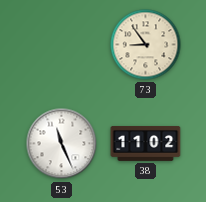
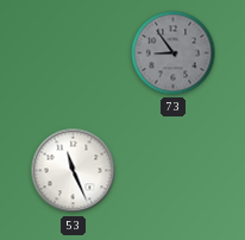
73 dial: cream -> grey (174, 53)
38: 11:02 -> none (146, 144)
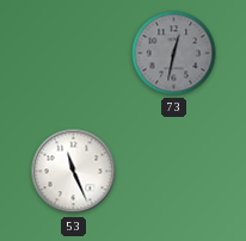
73: 8:54 -> 12:32 (174, 54)
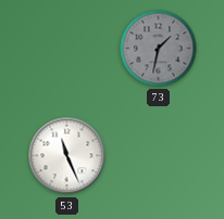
73: 12:32 -> 1:32 (159, 49)
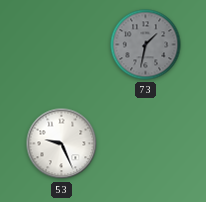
53: 11:26 -> 9:26 (62, 144)
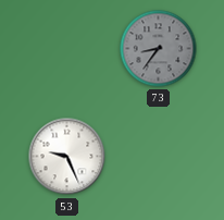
73: 1:32 -> 8:36 (159, 49)
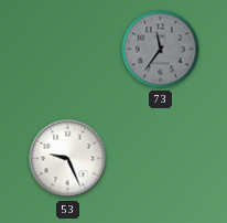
73: 8:36 -> 11:36 (161, 50)
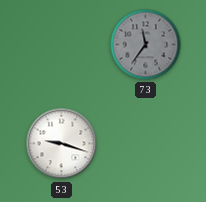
53: 9:26 -> 9:18 (62, 144)
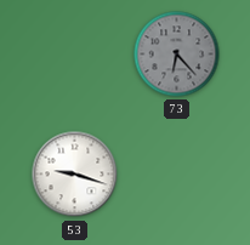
73: 11:36 -> 6:23 (177, 55)
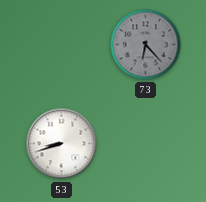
53: 9:18 -> 8:42 (62, 144)
